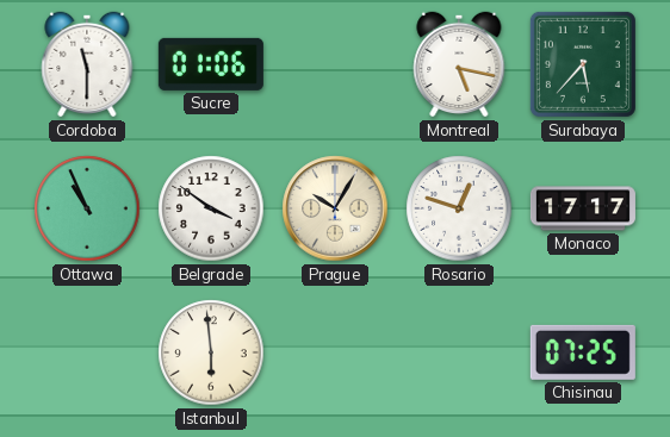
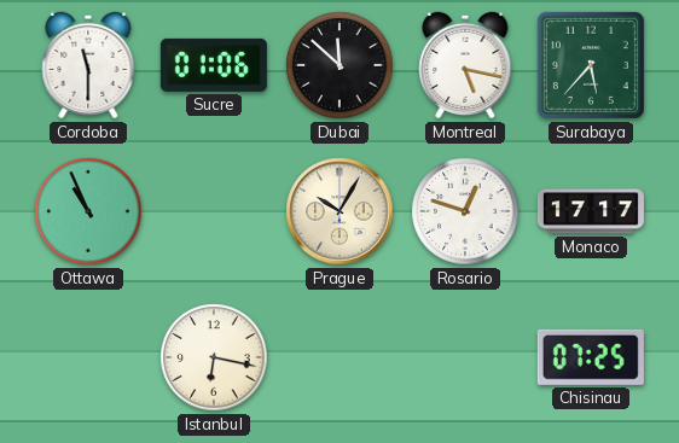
Dubai: none -> 11:52 (339, 65)
Belgrade: 3:51 -> none (211, 208)
Istanbul: 5:59 -> 6:17 (214, 357)
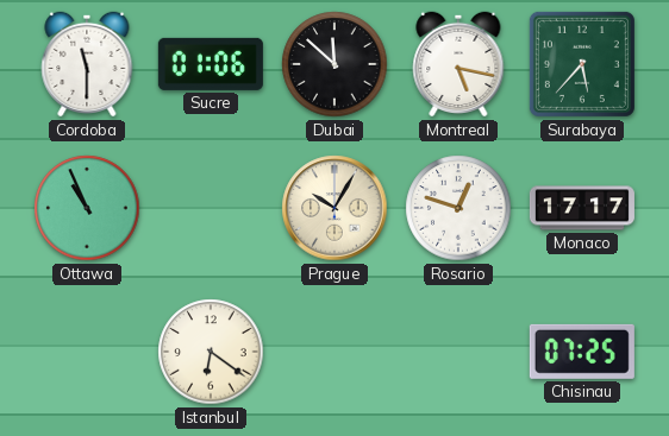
Istanbul: 6:17 -> 6:21 (211, 352)
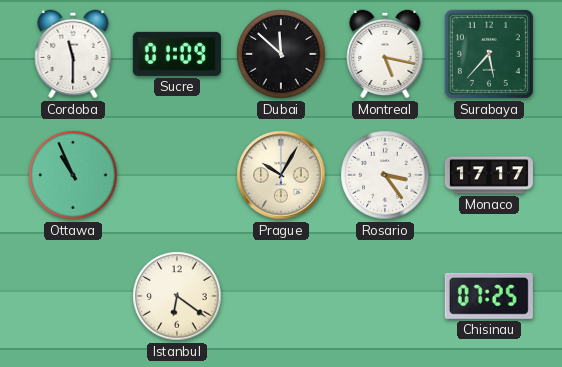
Sucre: 01:06 -> 01:09 (177, 54)
Rosario: 12:48 -> 3:24 (385, 175)
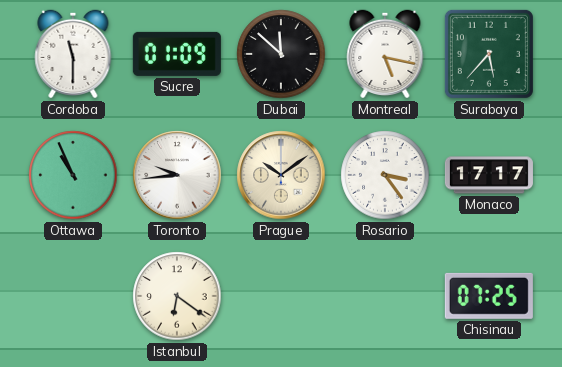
Toronto: none -> 9:44 (177, 175)
Prague: 10:05 -> 10:09 (281, 175)
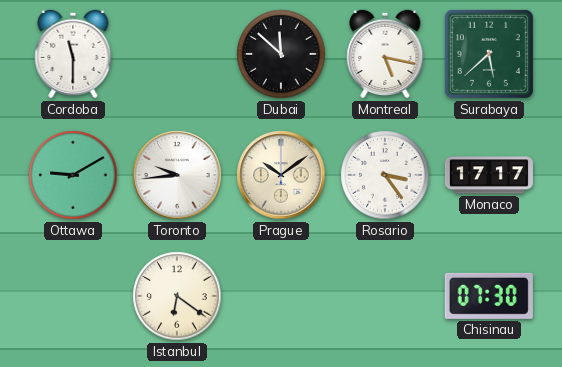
Sucre: 01:09 -> none (177, 54)
Surabaya: 5:37 -> 5:38 (489, 54)
Ottawa: 10:56 -> 9:10 (73, 175)
Chisinau: 07:25 -> 07:30 (489, 296)
